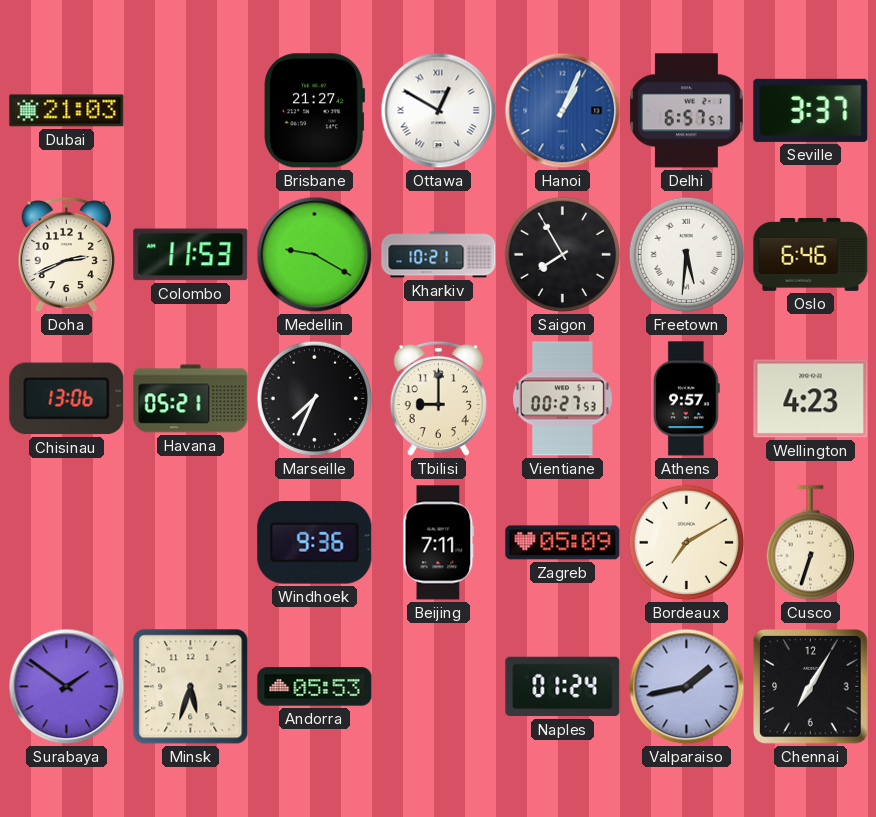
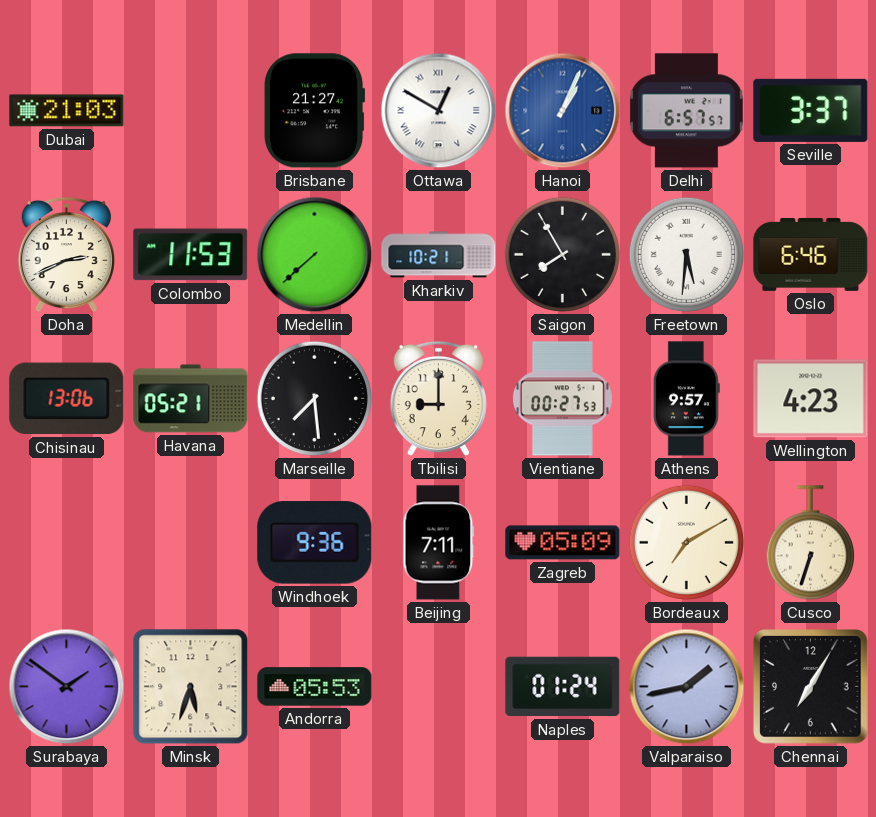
Medellin: 9:20 -> 7:38 (315, 255)
Marseille: 7:34 -> 7:29 (314, 398)
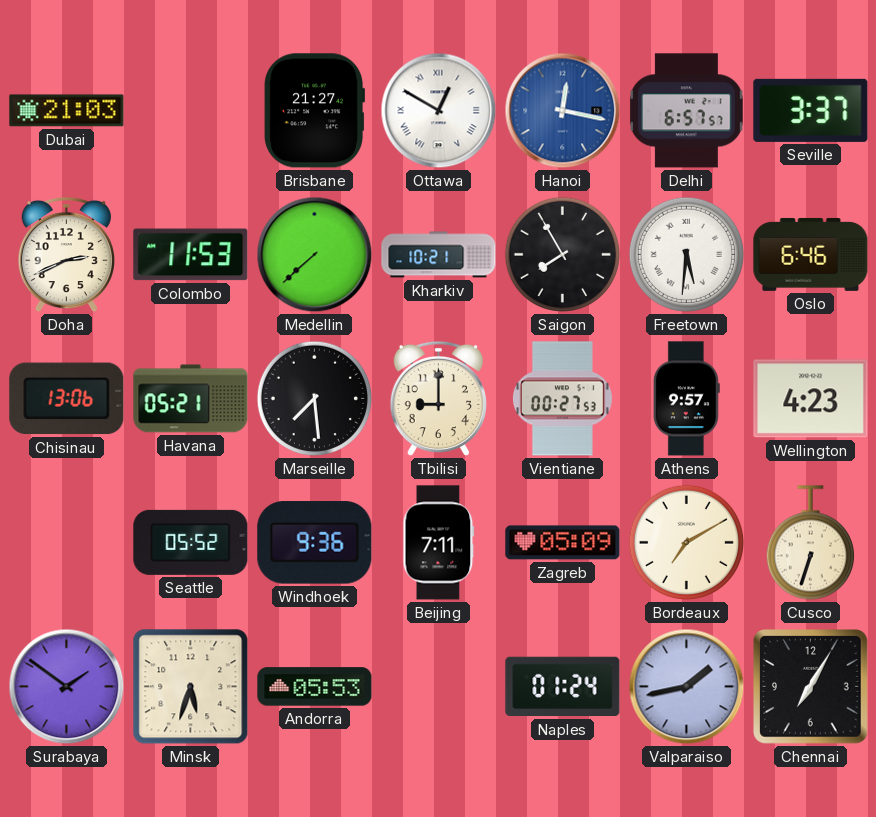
Hanoi: 1:04 -> 12:17 (563, 111)
Seattle: none -> 05:52 (191, 542)
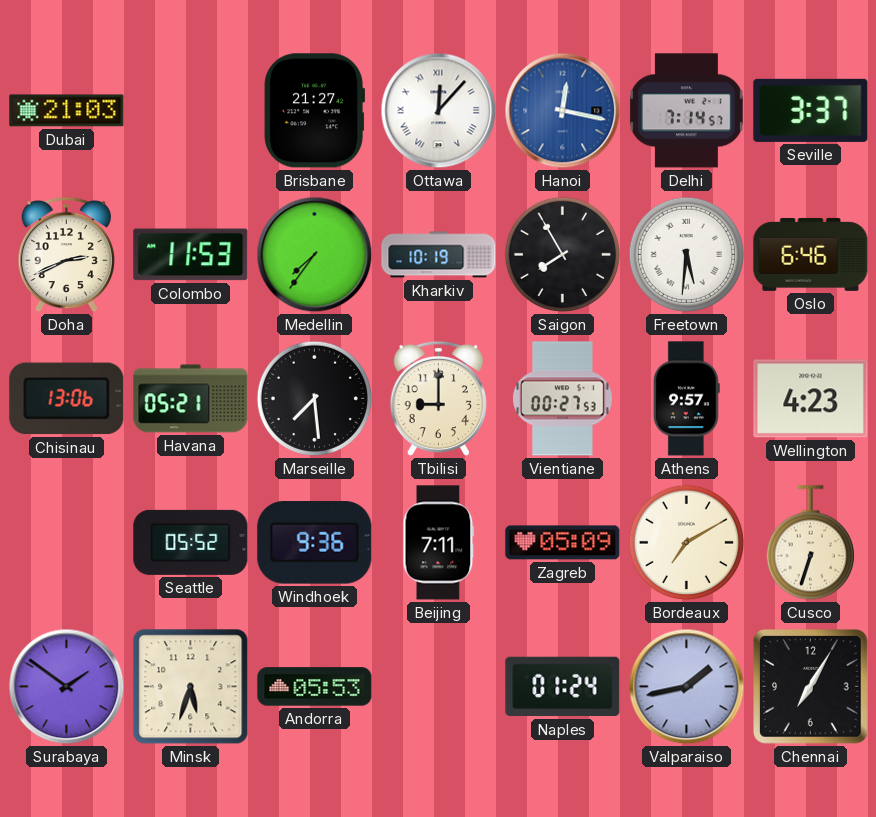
Ottawa: 12:50 -> 12:07 (439, 111)
Delhi: 6:57 -> 7:14 (686, 111)
Medellin: 7:38 -> 7:36 (315, 255)
Kharkiv: 10:21 -> 10:19 (439, 255)
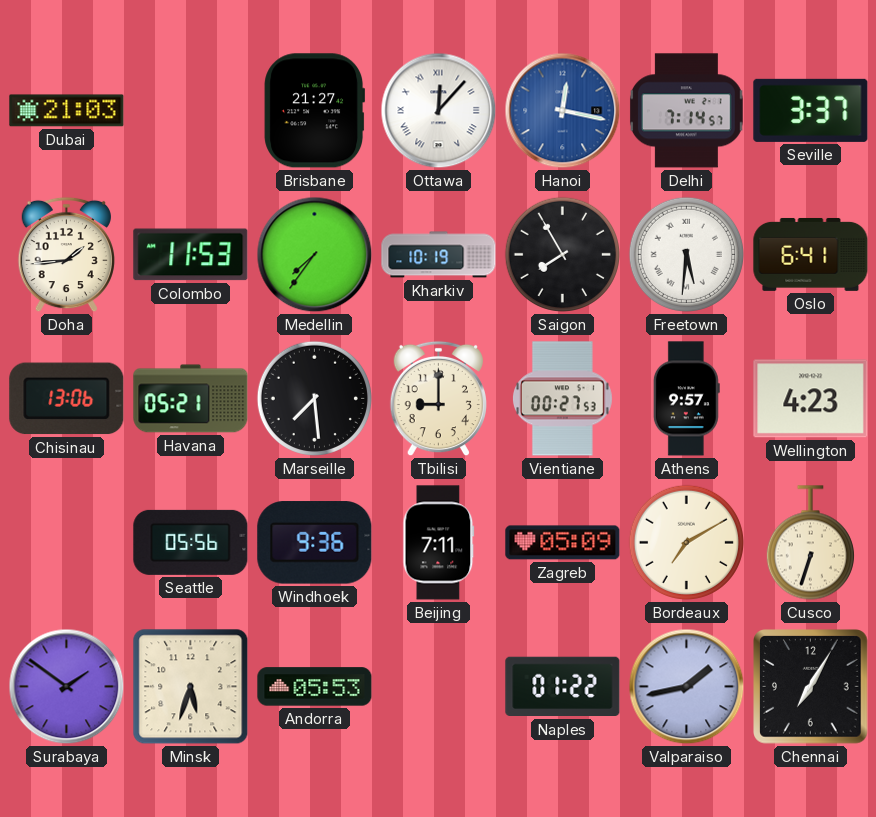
Doha: 2:41 -> 1:44 (66, 255)
Oslo: 6:46 -> 6:41 (811, 254)
Seattle: 05:52 -> 05:56 (191, 542)
Naples: 01:24 -> 01:22 (563, 687)
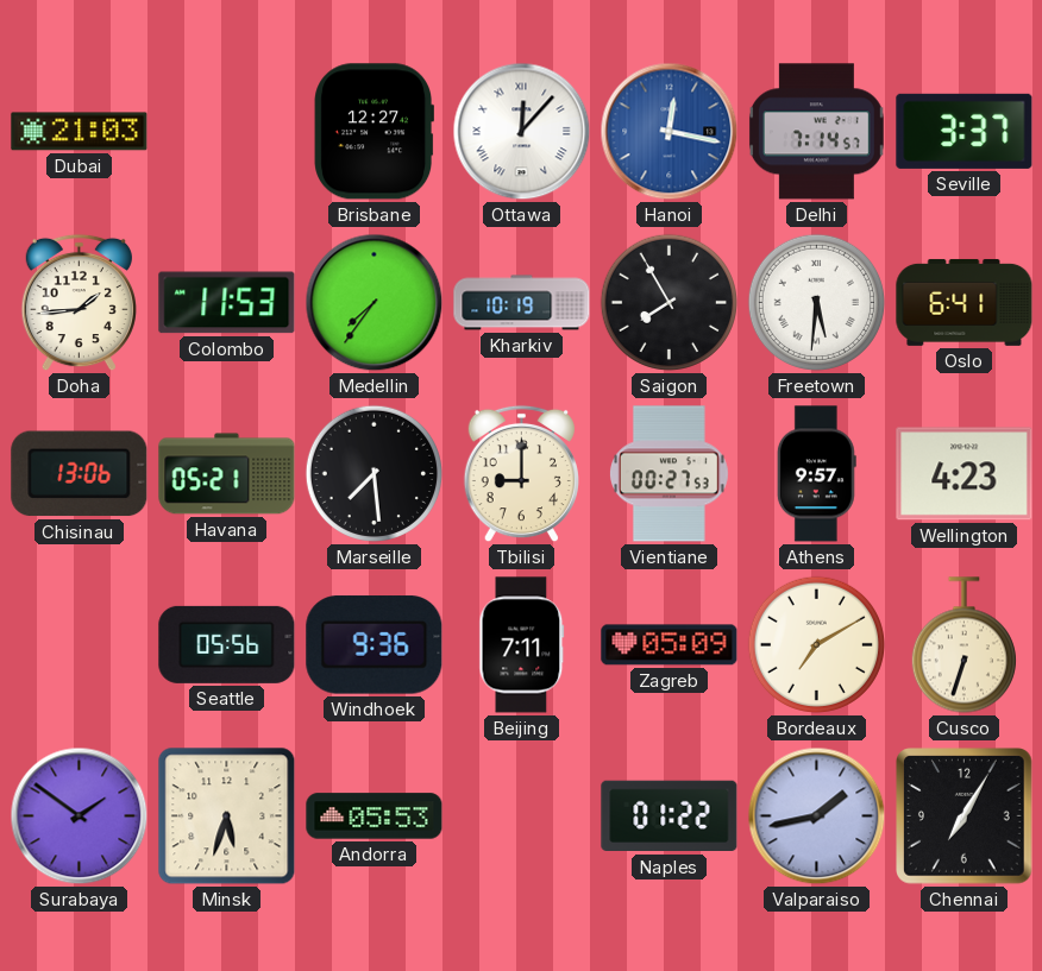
Brisbane: 21:27 -> 12:27 (374, 132)
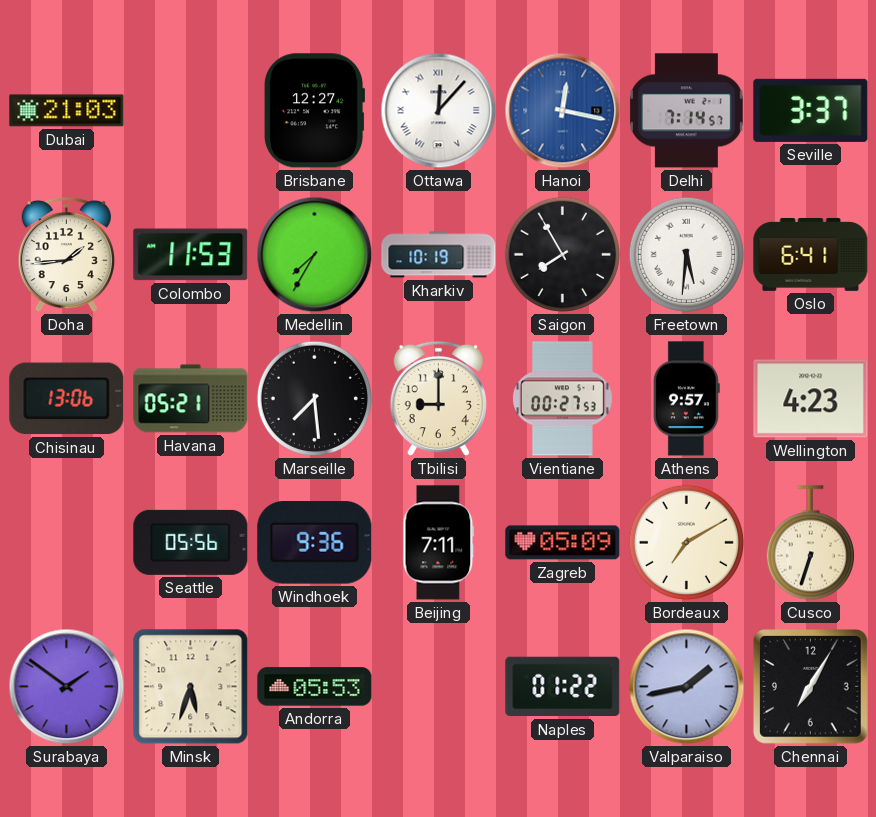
Medellin: 7:36 -> 7:35 (315, 255)
